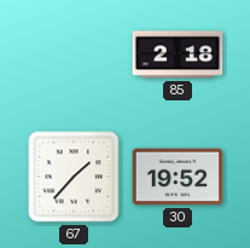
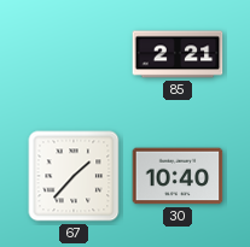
85: 2:18 -> 2:21 (178, 54)
30: 19:52 -> 10:40 (178, 176)
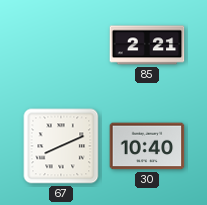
67: 1:37 -> 8:11 (61, 146)
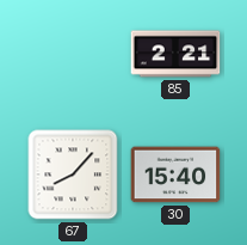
67: 8:11 -> 8:07 (73, 174)
30: 10:40 -> 15:40 (175, 174)
